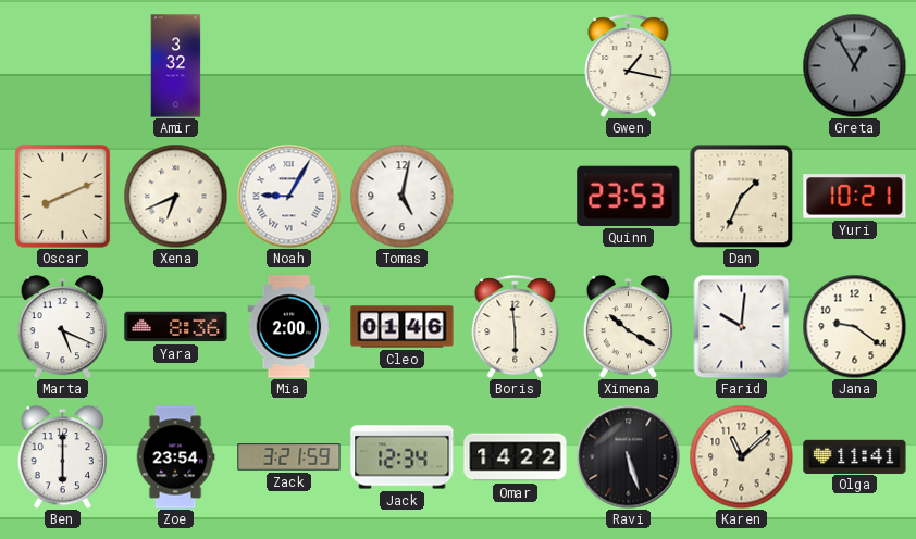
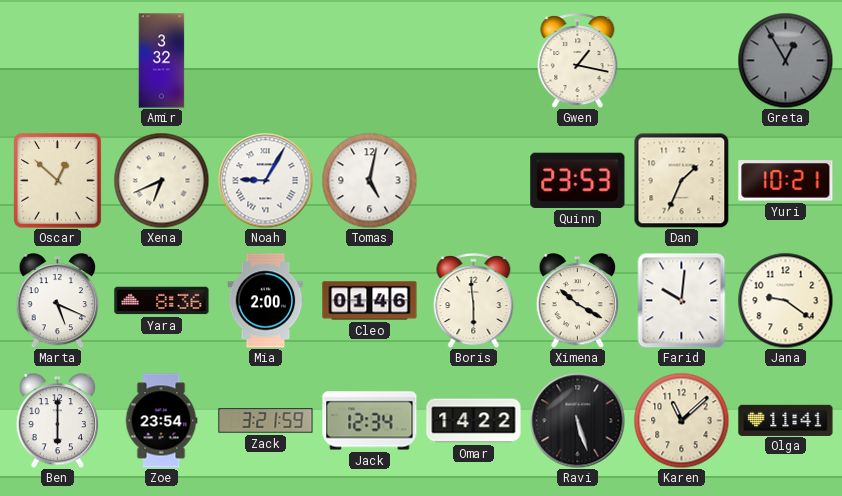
Oscar: 8:11 -> 12:52 (58, 181)
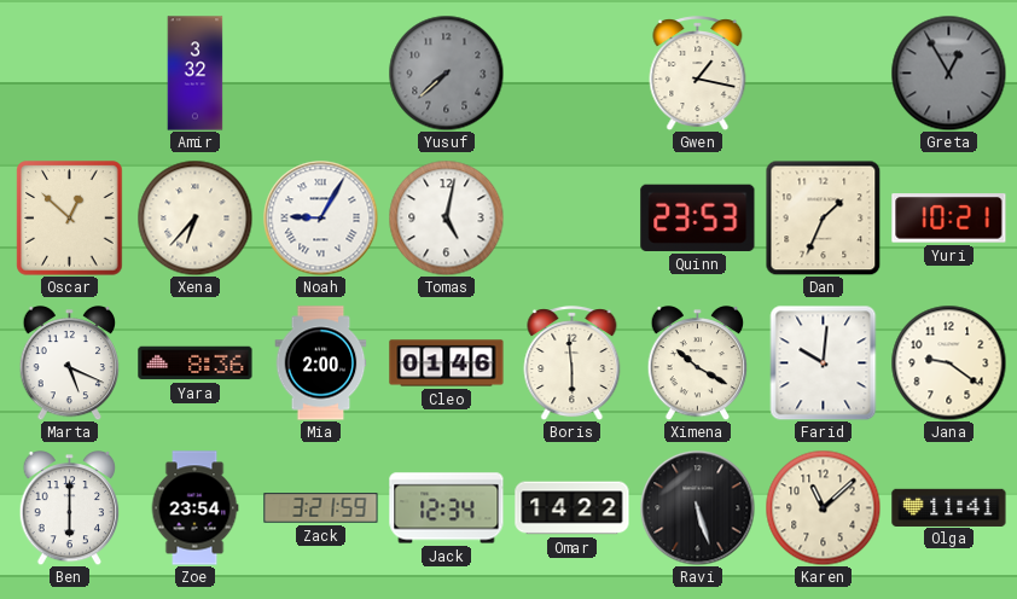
Yusuf: none -> 7:38 (446, 72)
Xena: 6:41 -> 6:37 (194, 217)
